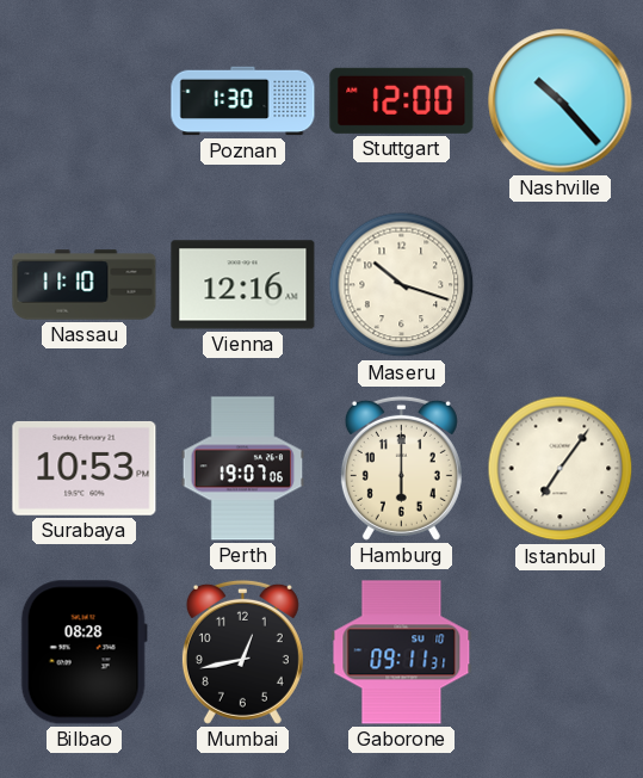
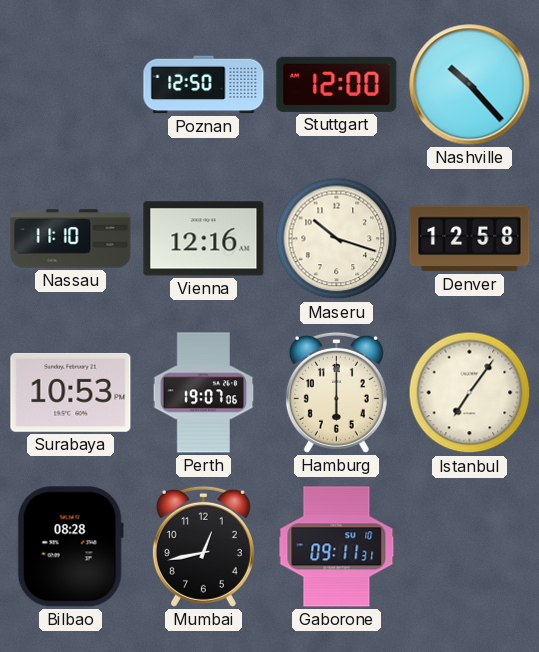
Poznan: 1:30 -> 12:50 (204, 85)
Denver: none -> 12:58 (470, 239)
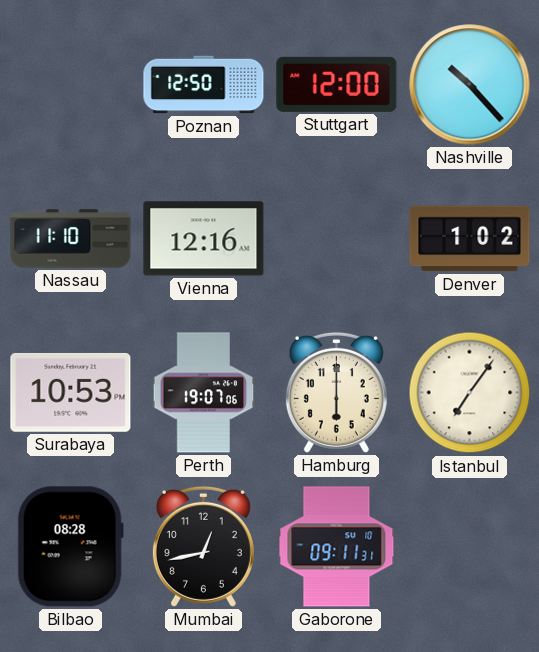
Maseru: 10:18 -> none (337, 239)
Denver: 12:58 -> 1:02 (470, 239)
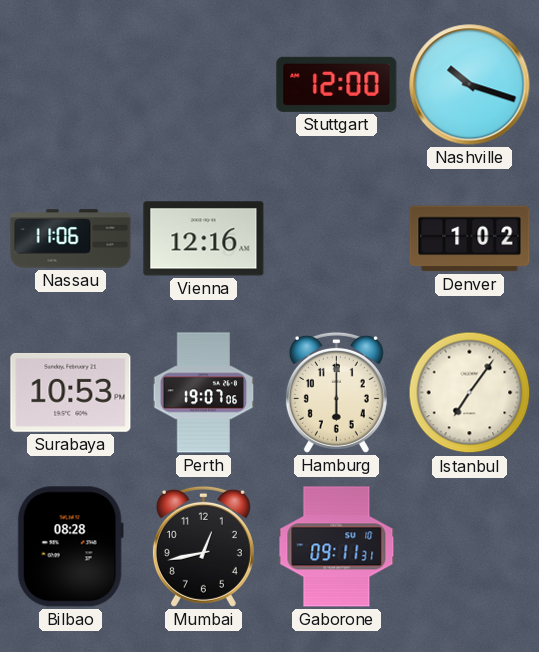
Poznan: 12:50 -> none (204, 85)
Nashville: 10:23 -> 10:18 (470, 85)
Nassau: 11:10 -> 11:06 (71, 239)
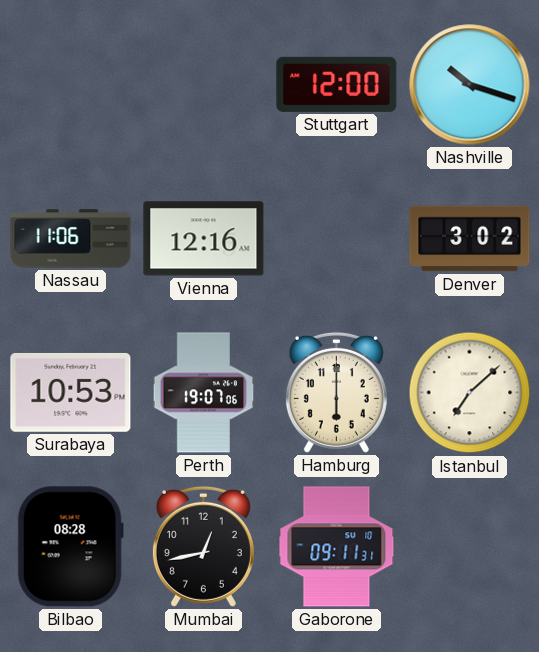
Denver: 1:02 -> 3:02 (470, 239)
Istanbul: 7:06 -> 7:08 (470, 393)
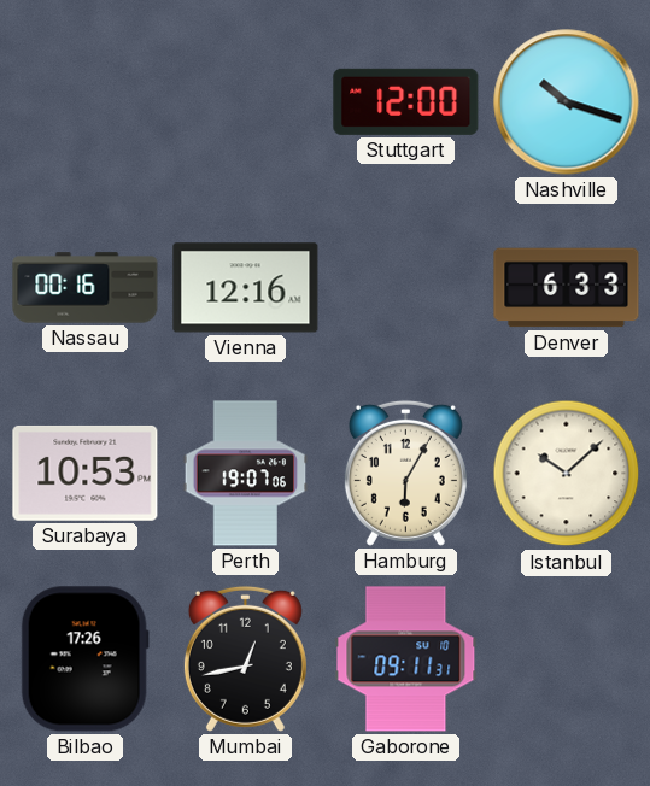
Nassau: 11:06 -> 00:16 (86, 288)
Denver: 3:02 -> 6:33 (567, 288)
Hamburg: 6:00 -> 6:05 (405, 473)
Istanbul: 7:08 -> 10:08 (567, 474)
Bilbao: 08:28 -> 17:26 (84, 659)
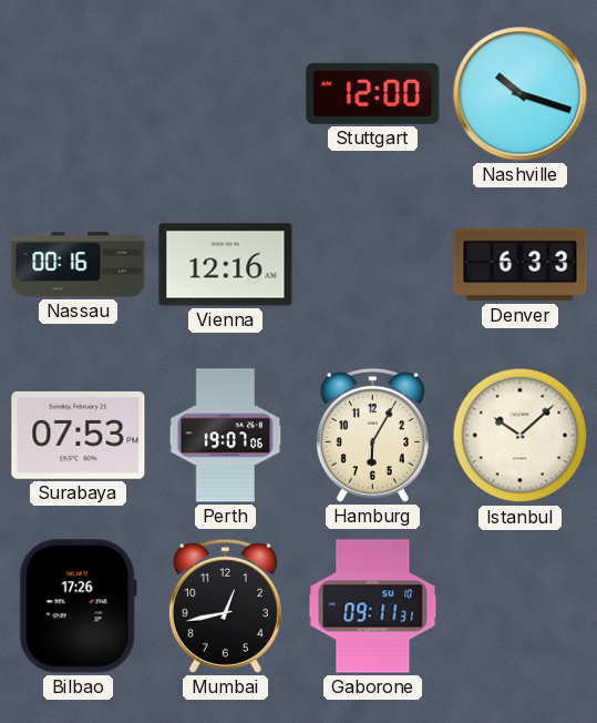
Surabaya: 10:53 -> 07:53 (79, 436)
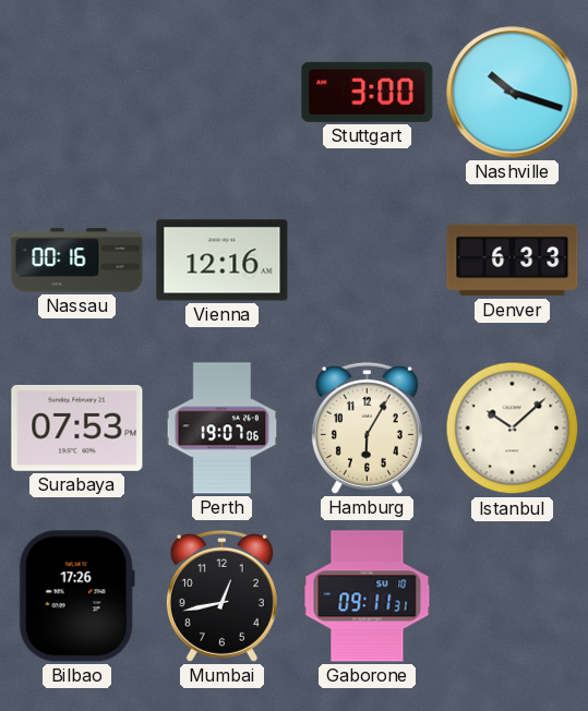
Stuttgart: 12:00 -> 3:00 (368, 92)
